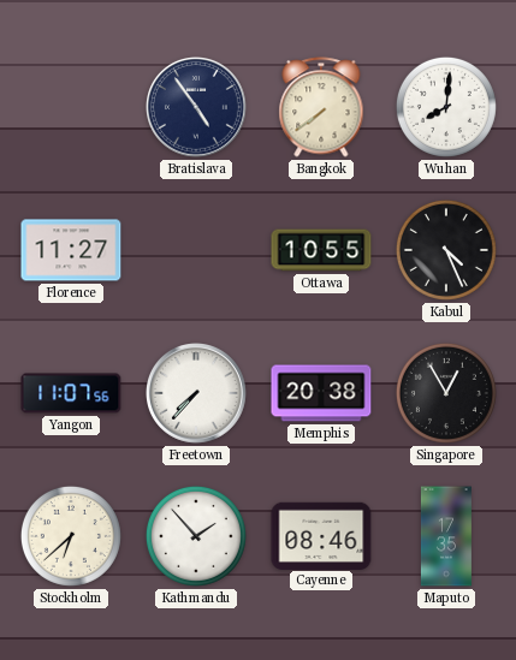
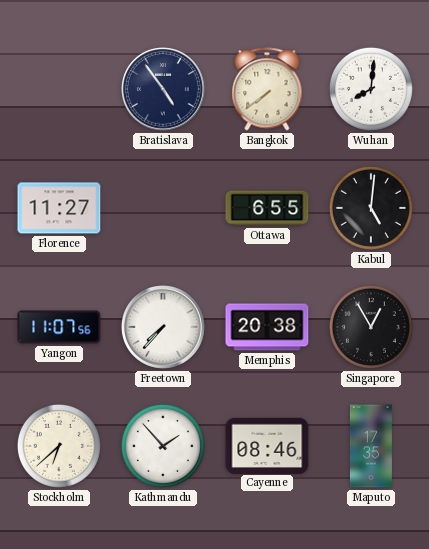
Ottawa: 10:55 -> 6:55 (267, 208)
Kabul: 4:26 -> 5:01 (371, 208)
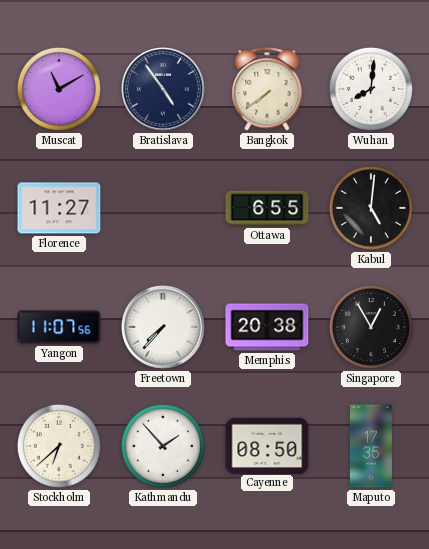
Muscat: none -> 11:10 (59, 89)
Cayenne: 08:46 -> 08:50 (267, 445)
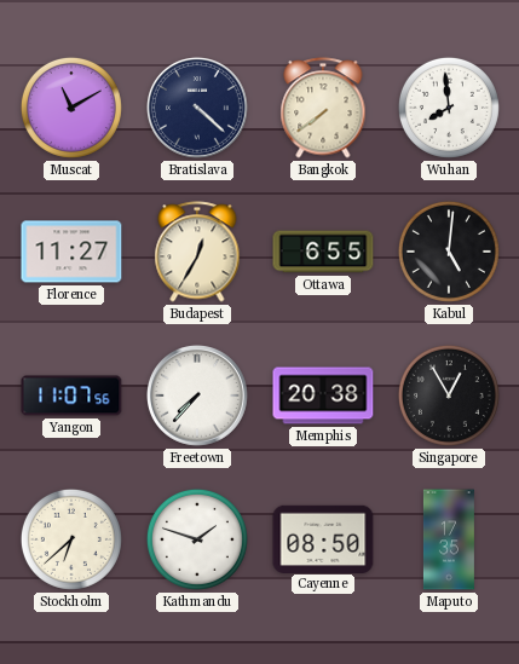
Bratislava: 4:54 -> 4:22 (198, 109)
Wuhan: 8:01 -> 7:59 (449, 108)
Budapest: none -> 12:35 (197, 252)
Kathmandu: 1:53 -> 1:48 (197, 539)
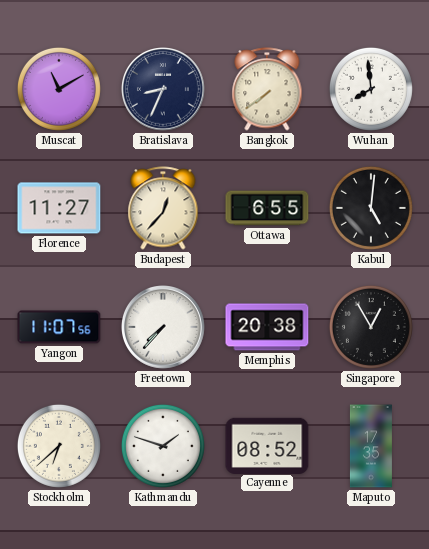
Bratislava: 4:22 -> 8:34 (164, 90)
Budapest: 12:35 -> 12:37 (163, 208)
Cayenne: 08:50 -> 08:52 (267, 445)
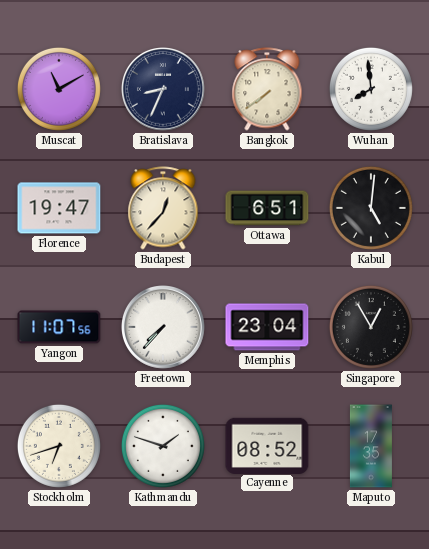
Florence: 11:27 -> 19:47 (59, 208)
Ottawa: 6:55 -> 6:51 (267, 208)
Memphis: 20:38 -> 23:04 (267, 327)
Stockholm: 6:38 -> 6:42 (59, 446)
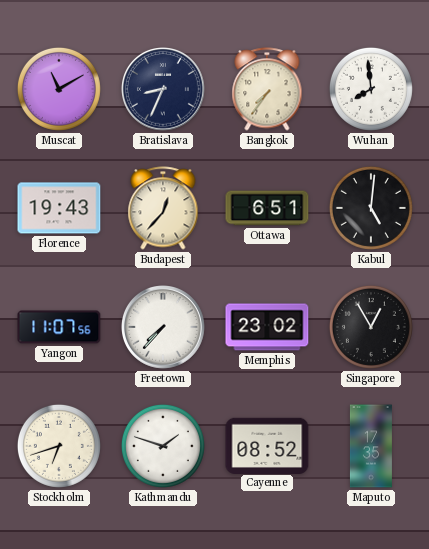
Bangkok: 7:39 -> 7:36 (267, 89)
Florence: 19:47 -> 19:43 (59, 208)
Memphis: 23:04 -> 23:02 (267, 327)
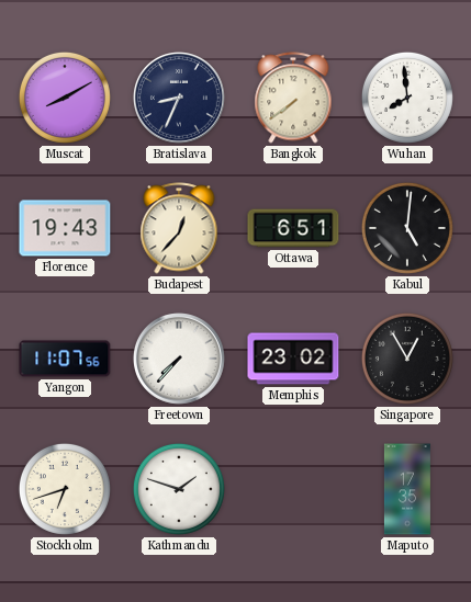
Muscat: 11:10 -> 8:10 (65, 98)
Bangkok: 7:36 -> 7:39 (293, 98)
Cayenne: 08:52 -> none (267, 445)
